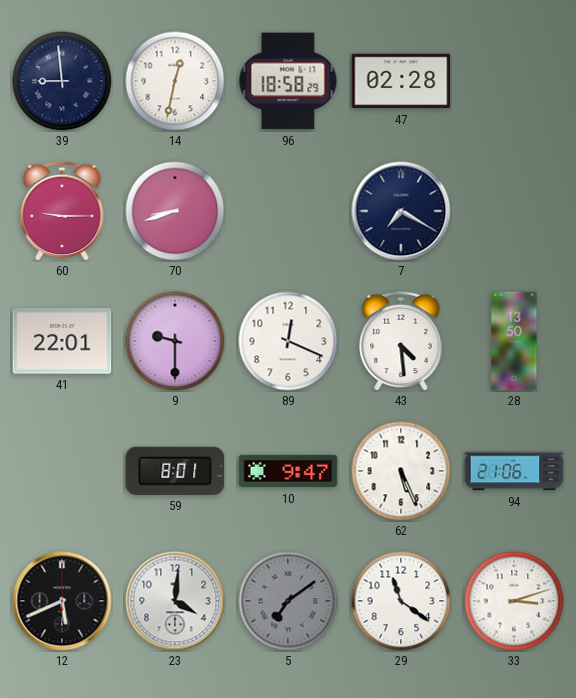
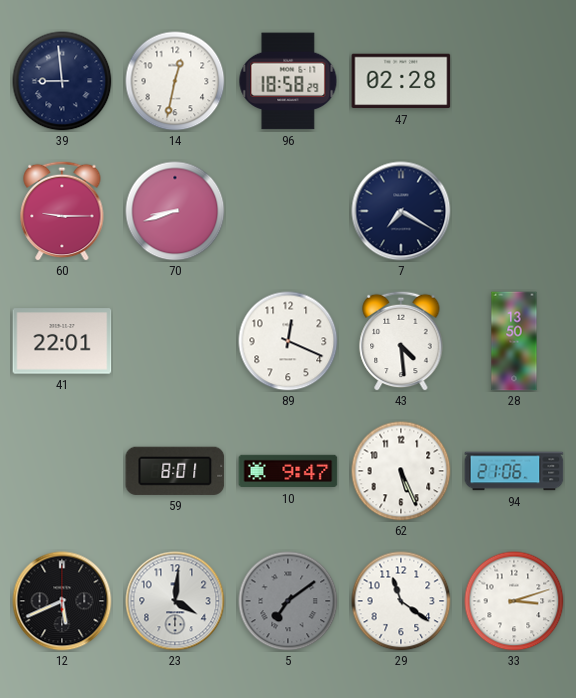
9: 9:30 -> none (175, 341)
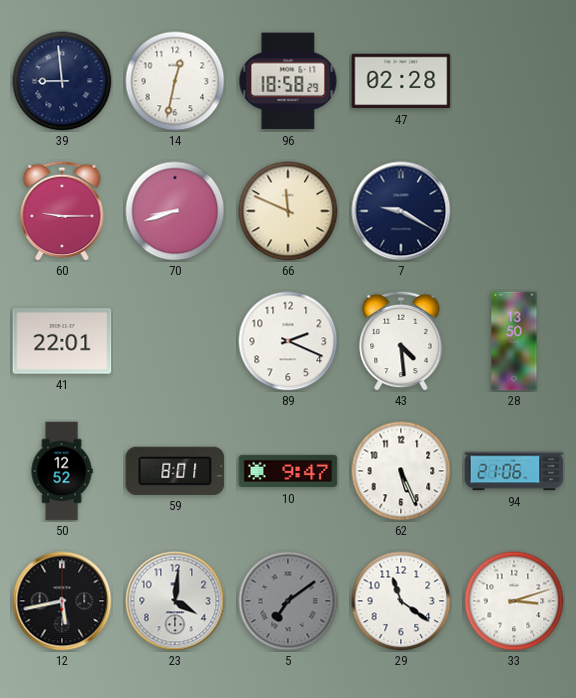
66: none -> 11:49 (288, 211)
7: 7:20 -> 9:20 (401, 211)
89: 12:19 -> 2:19 (288, 341)
50: none -> 12:52 (62, 471)
12: 5:41 -> 5:43 (62, 601)
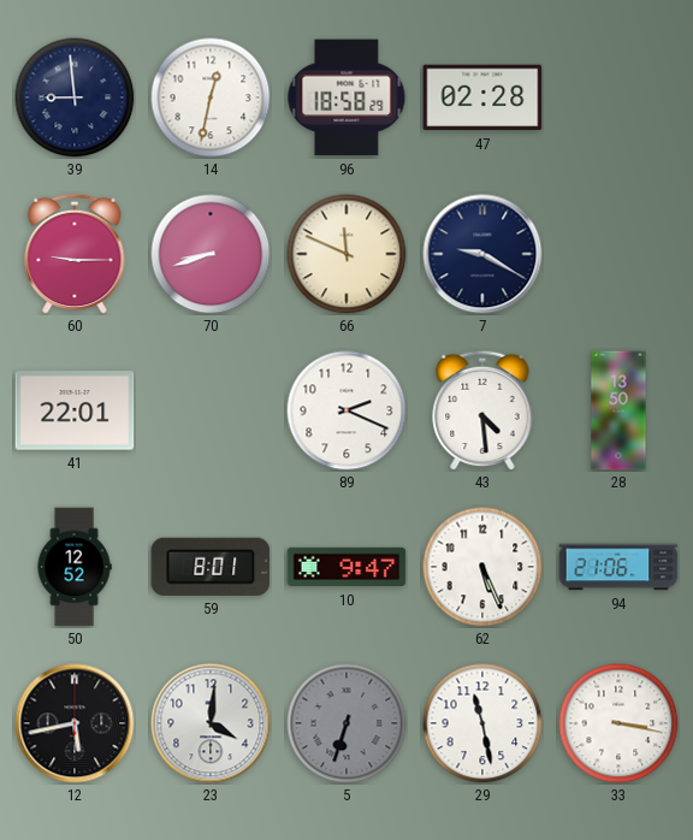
5: 7:09 -> 6:33 (346, 723)
29: 11:21 -> 11:28 (482, 723)
33: 3:12 -> 3:17 (618, 723)
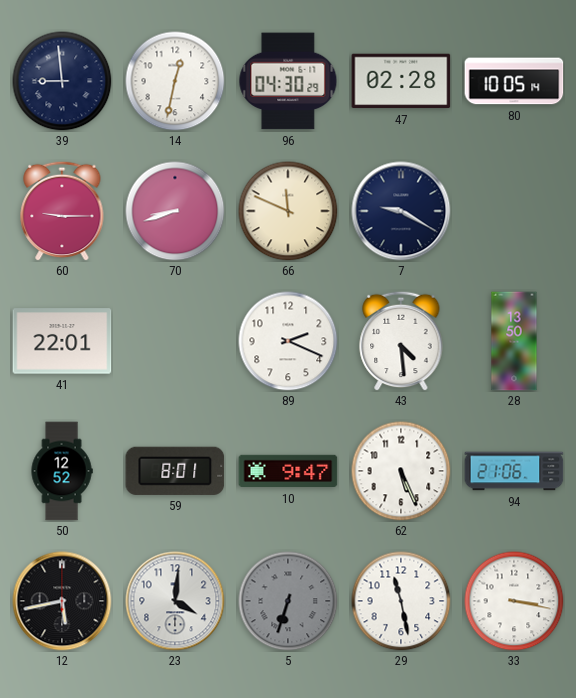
96: 18:58 -> 04:30 (288, 81)
80: none -> 10:05 (514, 81)
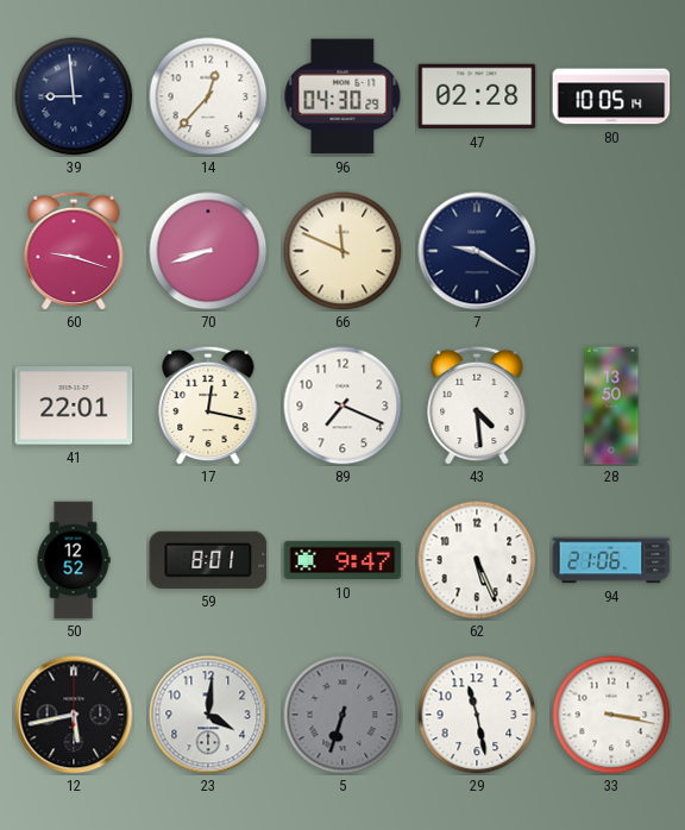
14: 12:32 -> 12:37 (208, 96)
60: 9:15 -> 9:18 (74, 251)
17: none -> 12:17 (208, 405)
89: 2:19 -> 7:19 (342, 405)
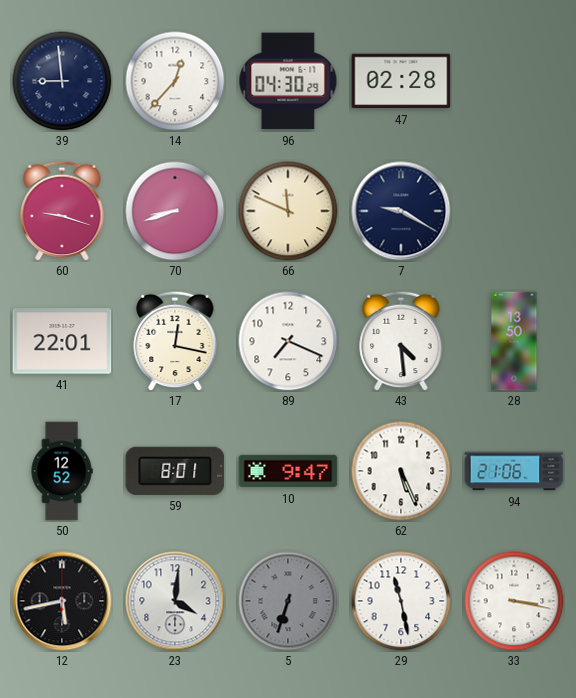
80: 10:05 -> none (611, 96)
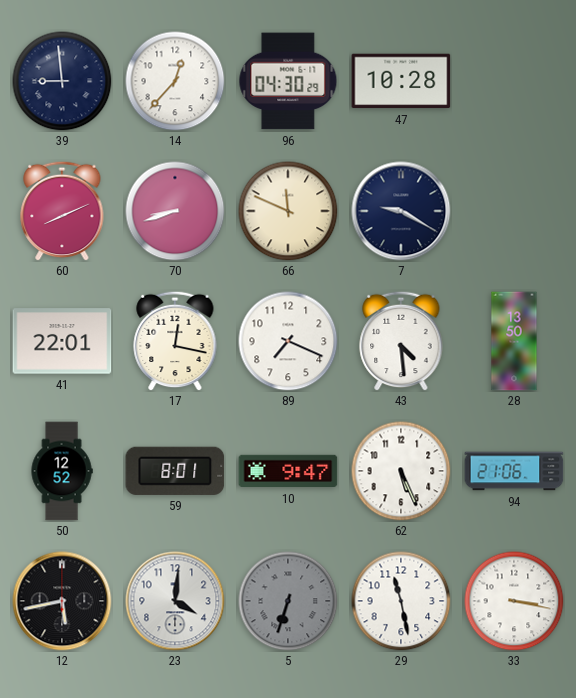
47: 02:28 -> 10:28 (401, 81)
60: 9:18 -> 8:11 (62, 211)
